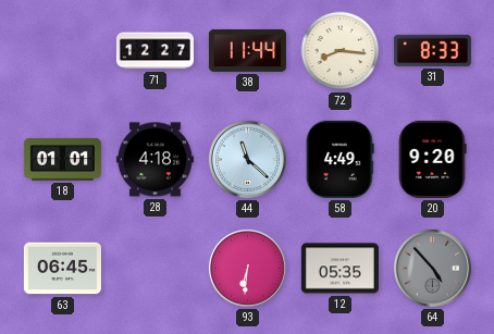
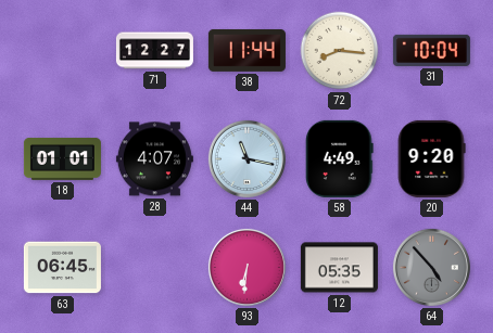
31: 8:33 -> 10:04 (431, 50)
28: 4:18 -> 4:07 (154, 159)
44: 11:22 -> 11:17 (246, 158)
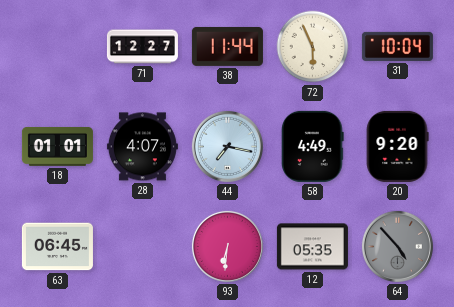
72: 8:16 -> 5:56 (313, 47)
44: 11:17 -> 7:17 (227, 146)
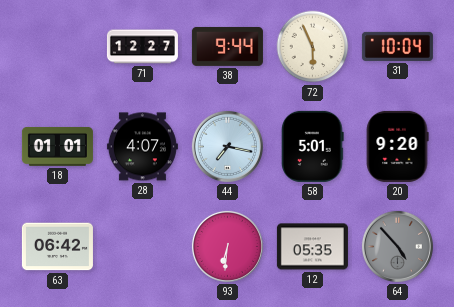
38: 11:44 -> 9:44 (227, 46)
58: 4:49 -> 5:01 (313, 146)
63: 06:45 -> 06:42 (57, 247)
